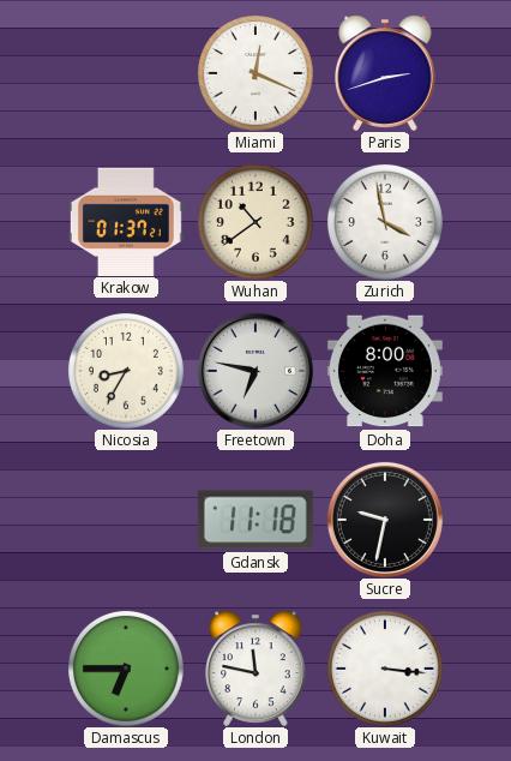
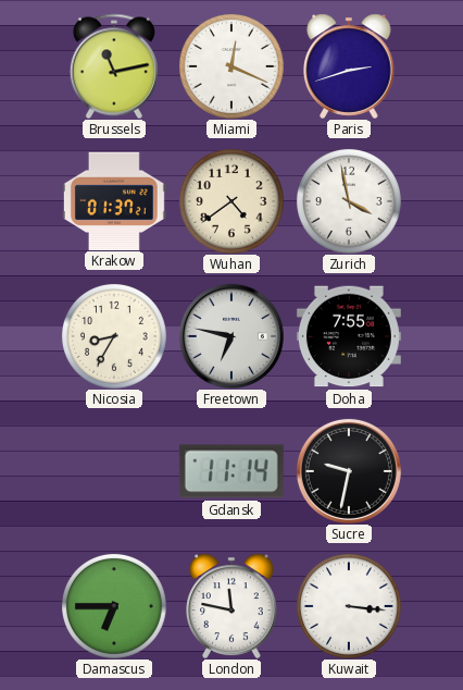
Brussels: none -> 11:13 (114, 66)
Wuhan: 10:39 -> 4:39 (231, 201)
Doha: 8:00 -> 7:55 (349, 336)
Gdansk: 11:18 -> 11:14 (231, 471)
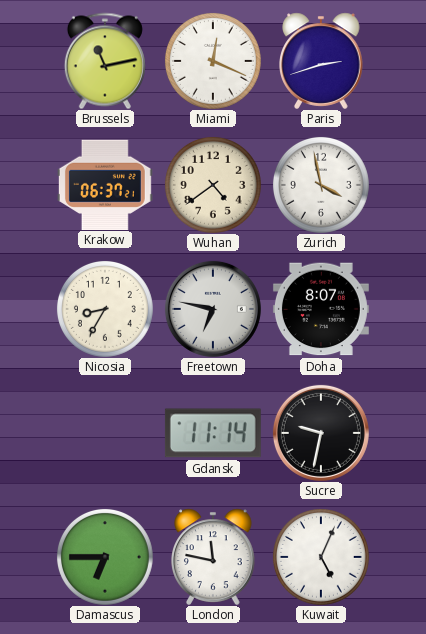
Krakow: 01:37 -> 06:37 (105, 184)
Doha: 7:55 -> 8:07 (321, 309)
Kuwait: 3:16 -> 5:04 (321, 557)
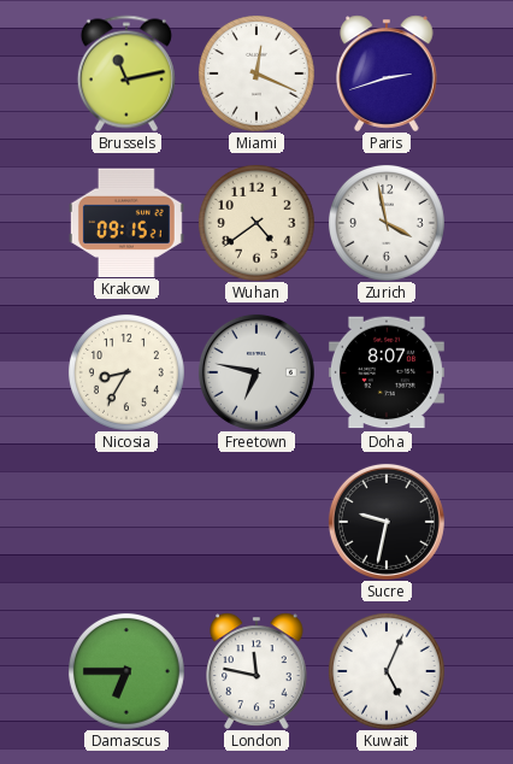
Krakow: 06:37 -> 09:15 (126, 222)
Gdansk: 11:14 -> none (213, 433)
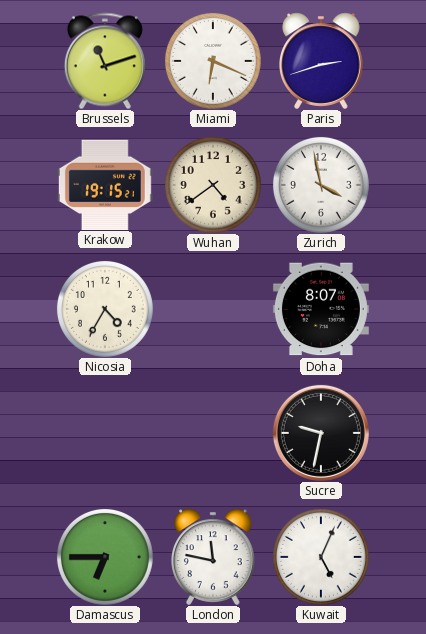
Brussels: 11:13 -> 11:12 (105, 61)
Miami: 12:19 -> 6:19 (213, 61)
Krakow: 09:15 -> 19:15 (105, 184)
Nicosia: 8:35 -> 4:35 (105, 309)
Freetown: 6:47 -> none (256, 372)
